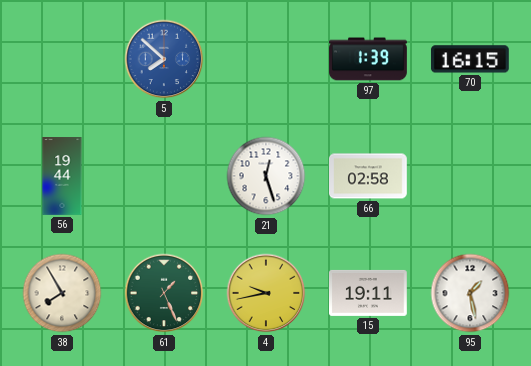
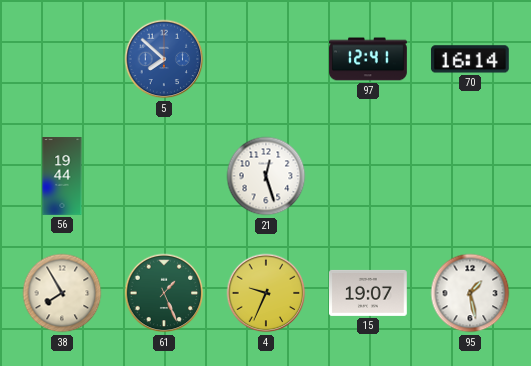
97: 1:39 -> 12:41 (368, 59)
70: 16:15 -> 16:14 (470, 59)
66: 02:58 -> none (369, 176)
4: 9:43 -> 9:34 (266, 293)
15: 19:11 -> 19:07 (369, 293)
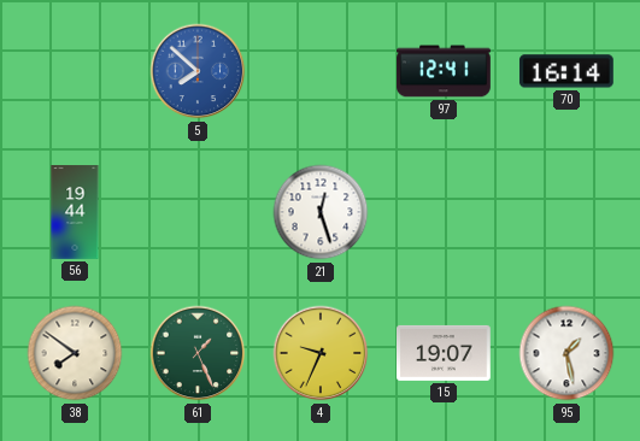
38: 7:55 -> 7:51 (75, 353)
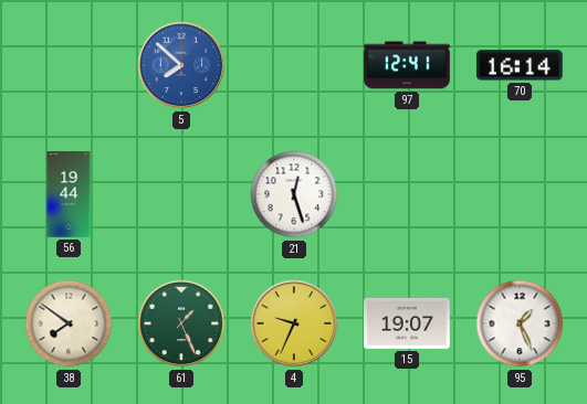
95: 1:28 -> 1:26 (520, 323)
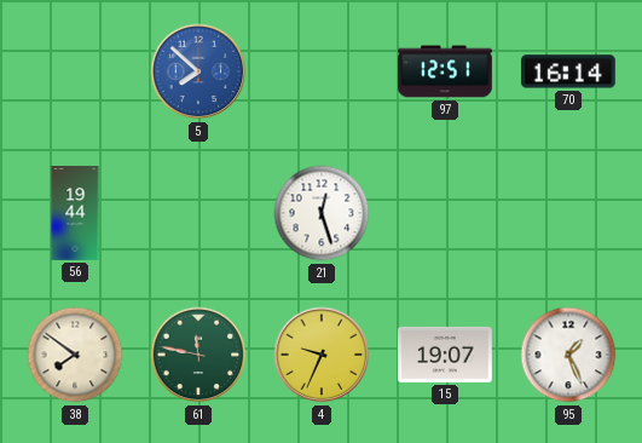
97: 12:41 -> 12:51 (445, 71)
61: 1:26 -> 11:47 (198, 355)
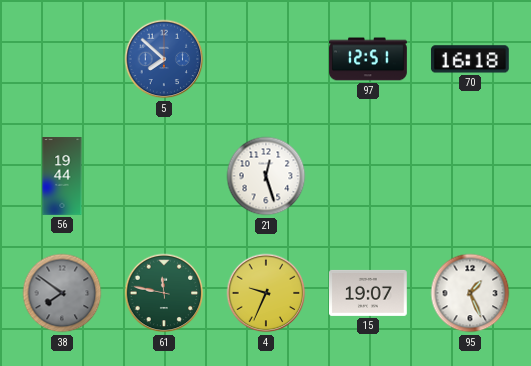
70: 16:14 -> 16:18 (470, 59)
38 dial: cream -> grey (62, 293)
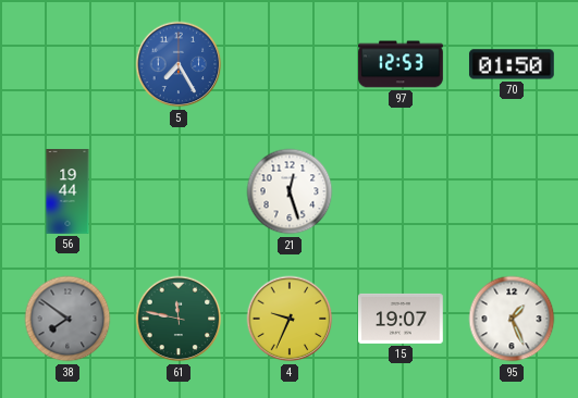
5: 7:52 -> 7:25 (179, 64)
97: 12:51 -> 12:53 (401, 64)
70: 16:18 -> 01:50 (512, 64)
